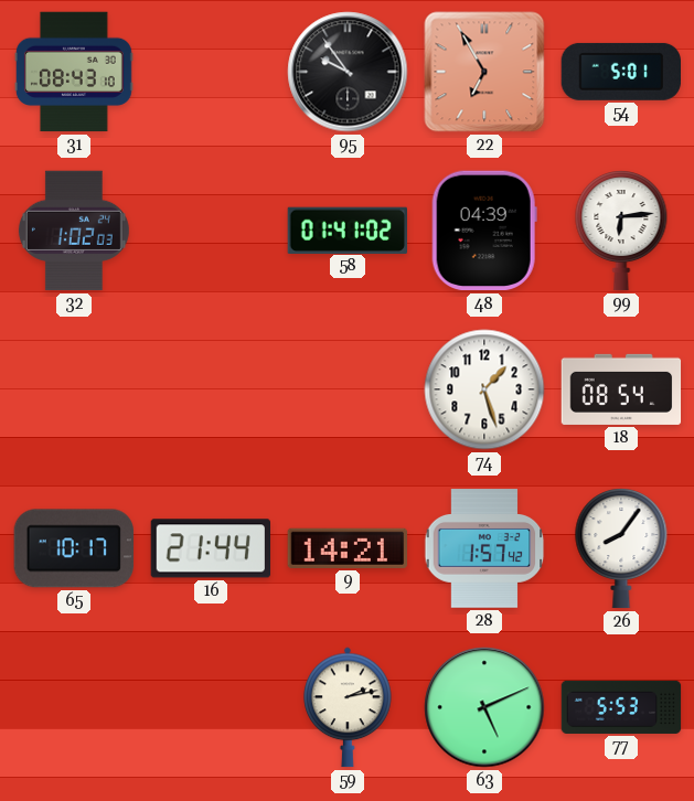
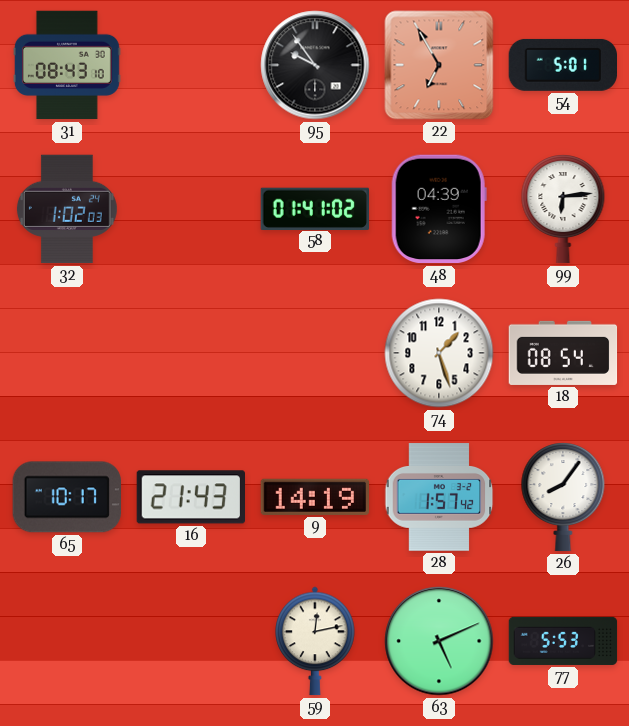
16: 21:44 -> 21:43 (190, 497)
9: 14:21 -> 14:19 (314, 497)
59: 2:13 -> 12:13 (315, 641)
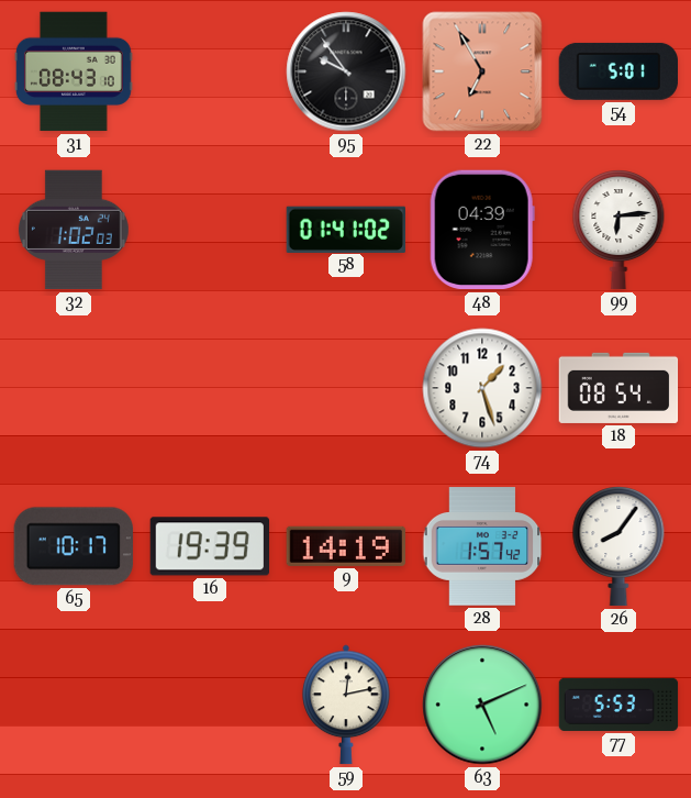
16: 21:43 -> 19:39 (209, 546)
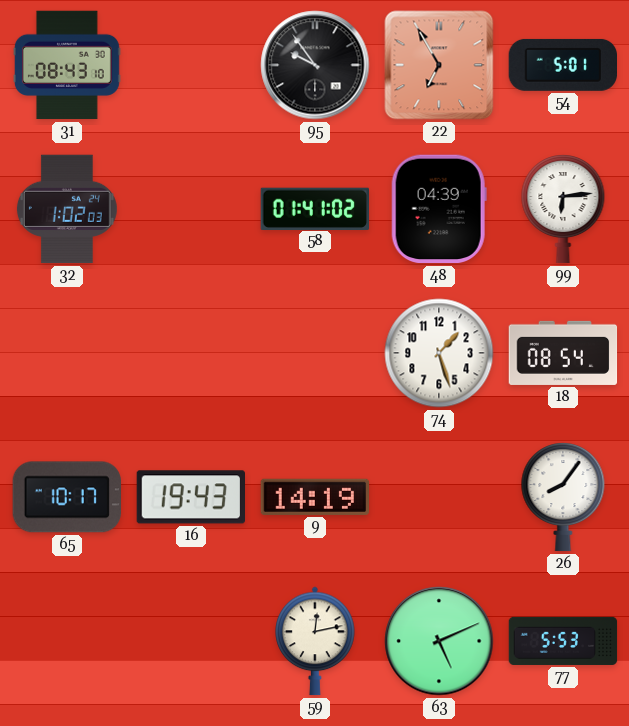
16: 19:39 -> 19:43 (190, 497)
28: 1:57 -> none (482, 546)
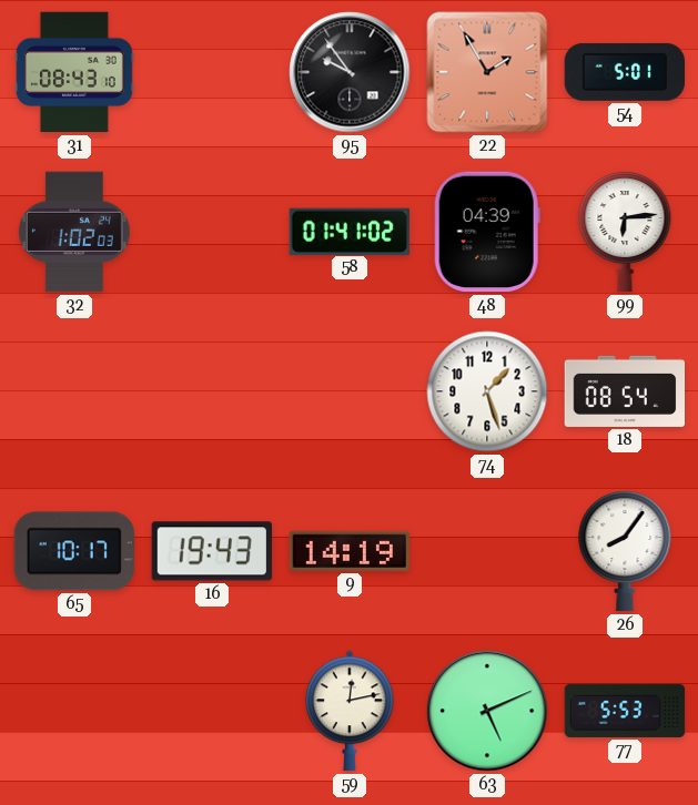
22: 6:55 -> 1:55 (487, 72)
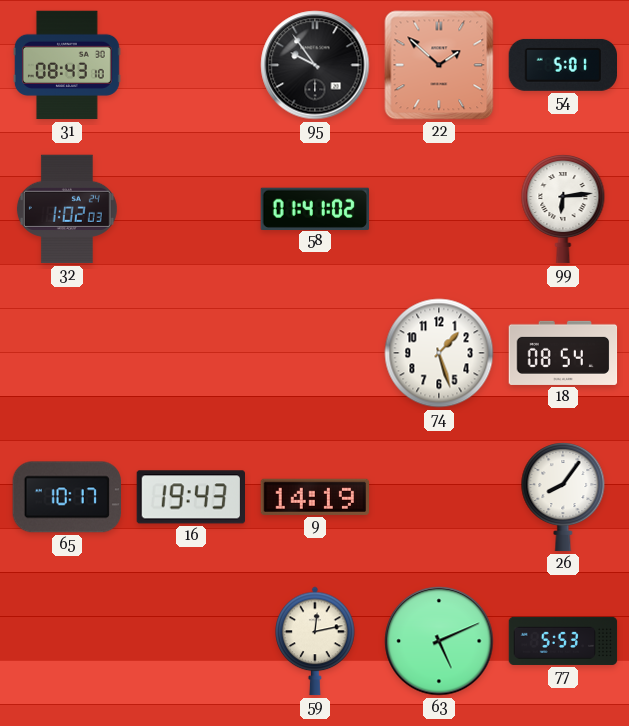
22: 1:55 -> 1:52 (439, 65)
48: 04:39 -> none (487, 232)
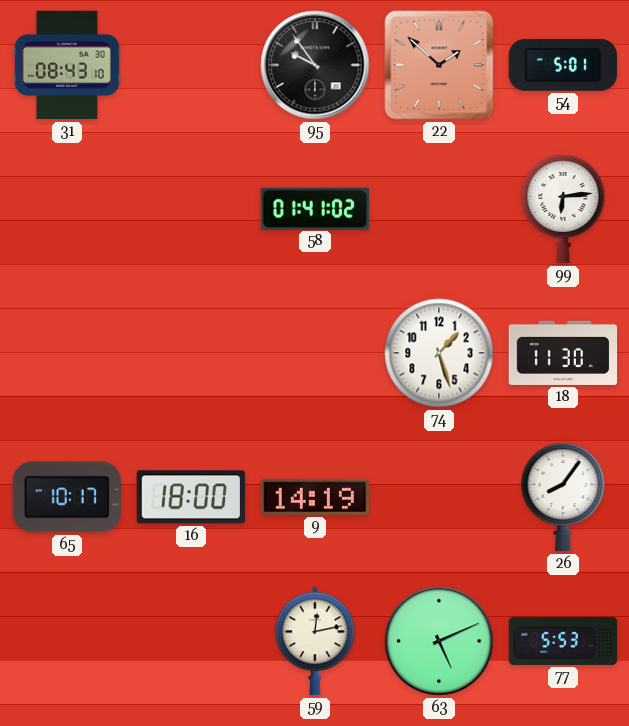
32: 1:02 -> none (67, 209)
18: 08:54 -> 11:30 (563, 353)
16: 19:43 -> 18:00 (190, 497)
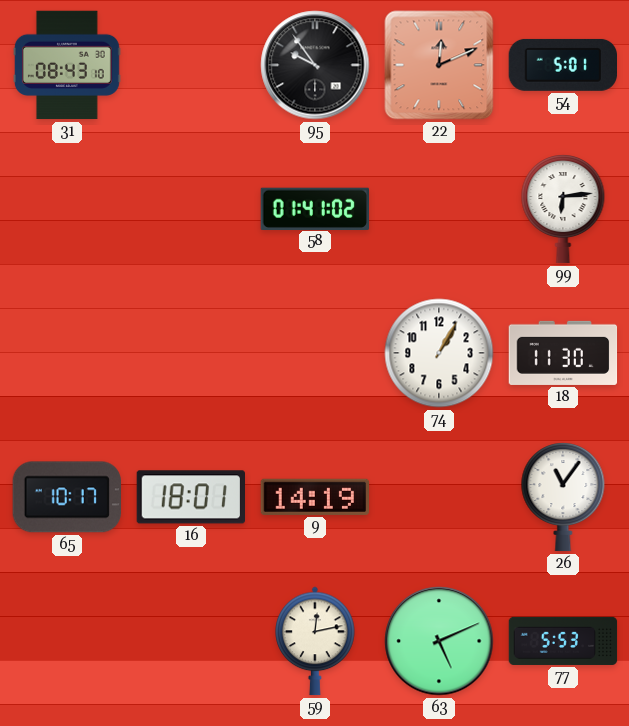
22: 1:52 -> 12:11 (439, 65)
74: 1:27 -> 1:05 (439, 353)
16: 18:00 -> 18:01 (190, 497)
26: 8:06 -> 11:06 (563, 498)
